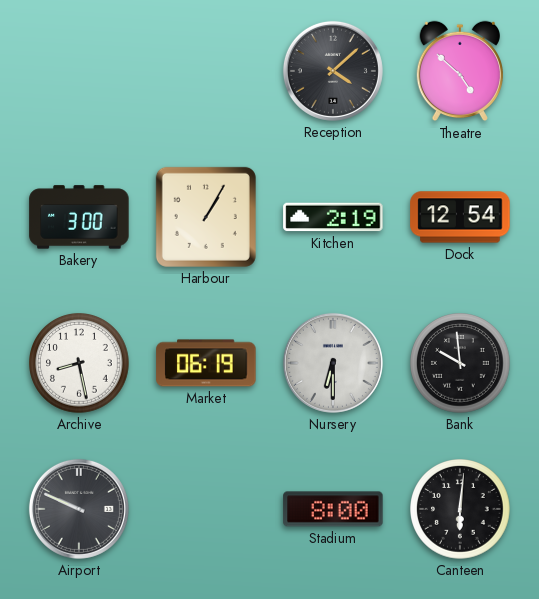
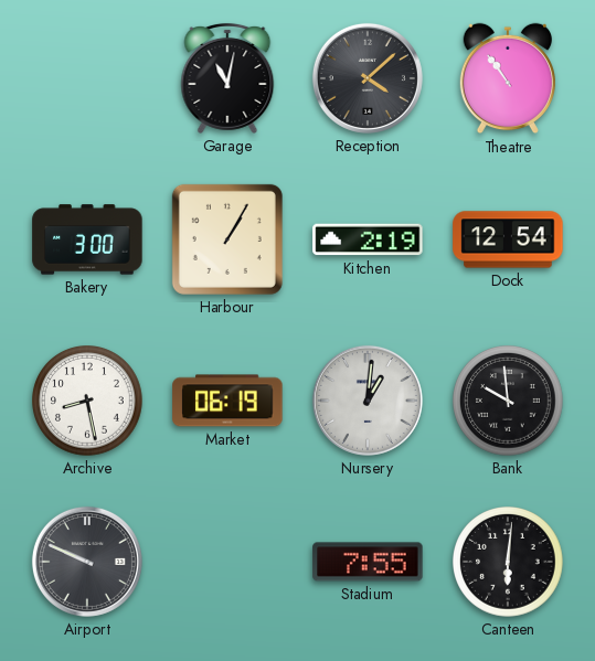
Garage: none -> 11:02 (227, 78)
Theatre: 4:52 -> 10:54 (507, 78)
Nursery: 6:30 -> 1:01 (368, 401)
Stadium: 8:00 -> 7:55 (368, 562)
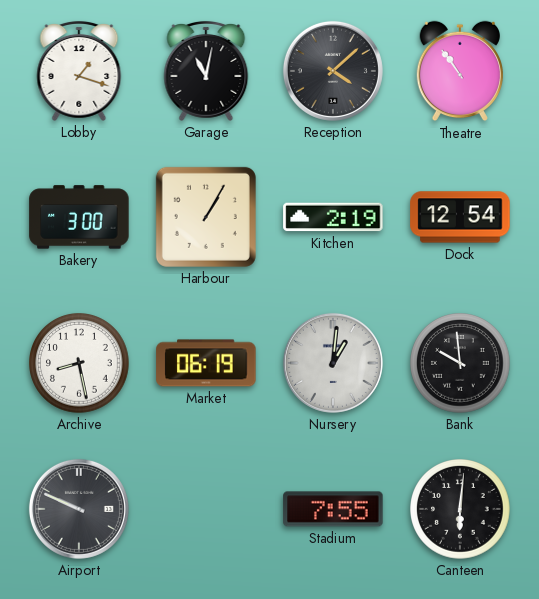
Lobby: none -> 1:18 (79, 71)
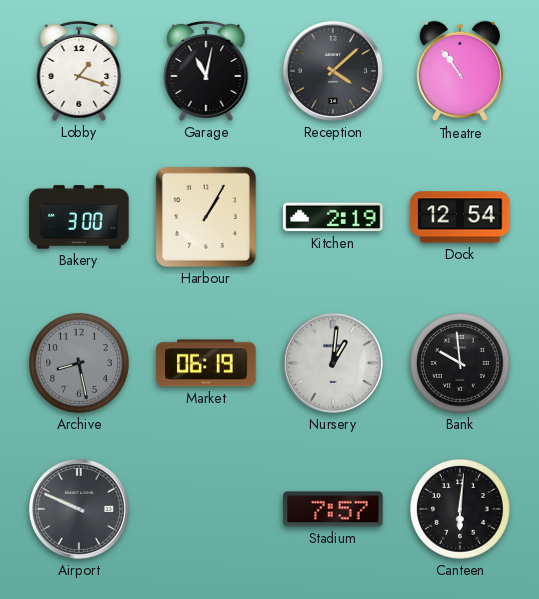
Archive dial: white -> grey (80, 364)
Stadium: 7:55 -> 7:57 (333, 509)
